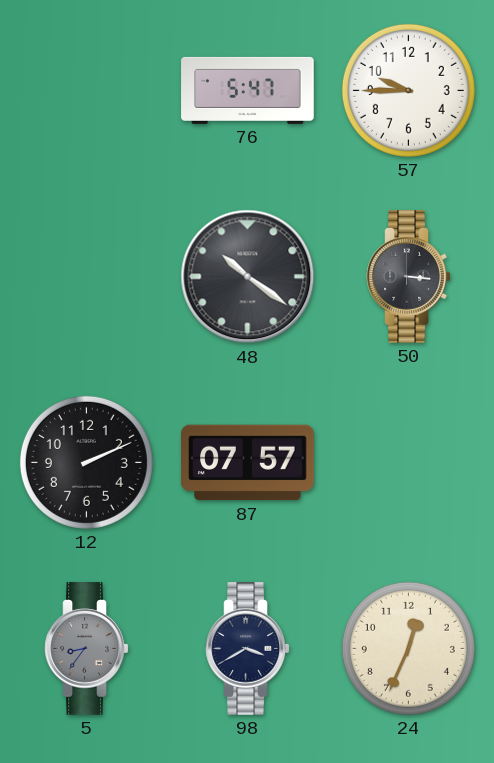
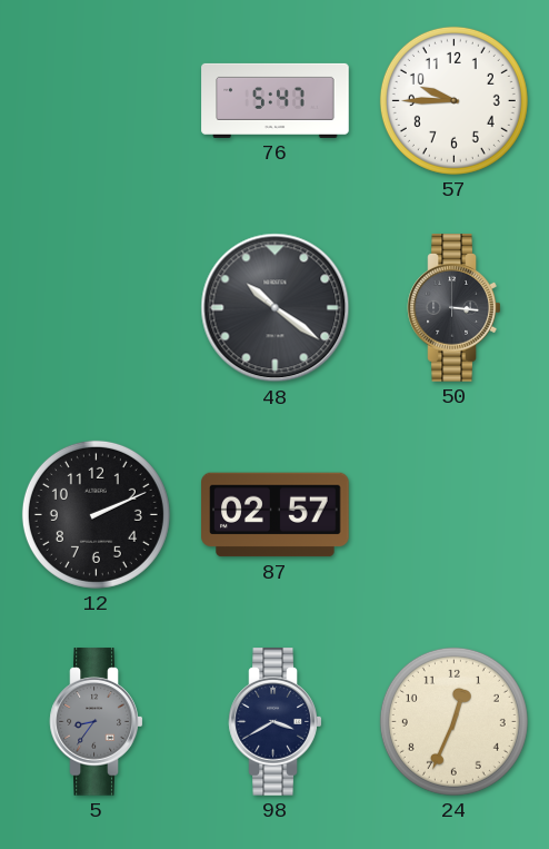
87: 07:57 -> 02:57 (276, 515)
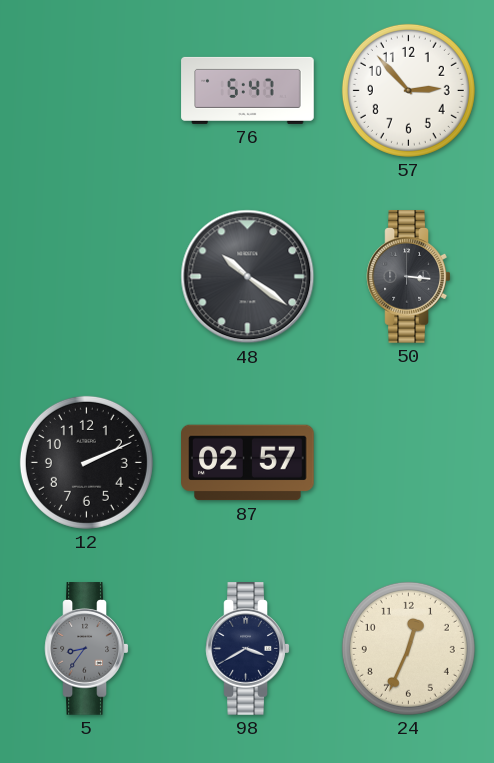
57: 9:45 -> 2:53 (408, 90)
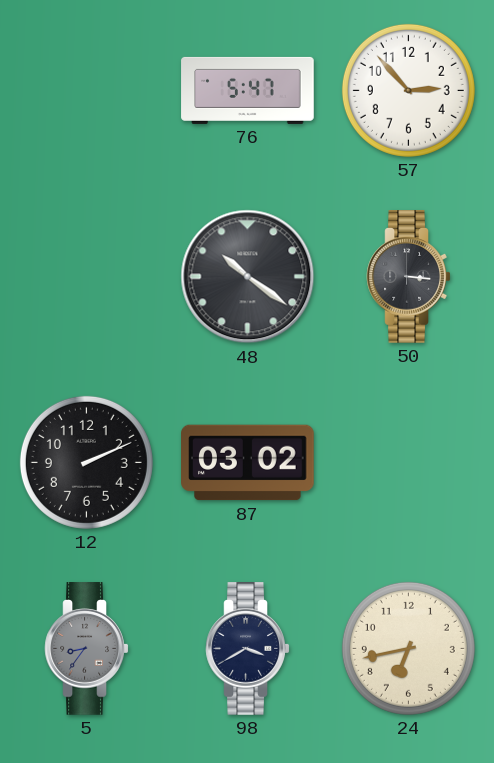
87: 02:57 -> 03:02 (248, 463)
24: 12:34 -> 6:43 (408, 648)
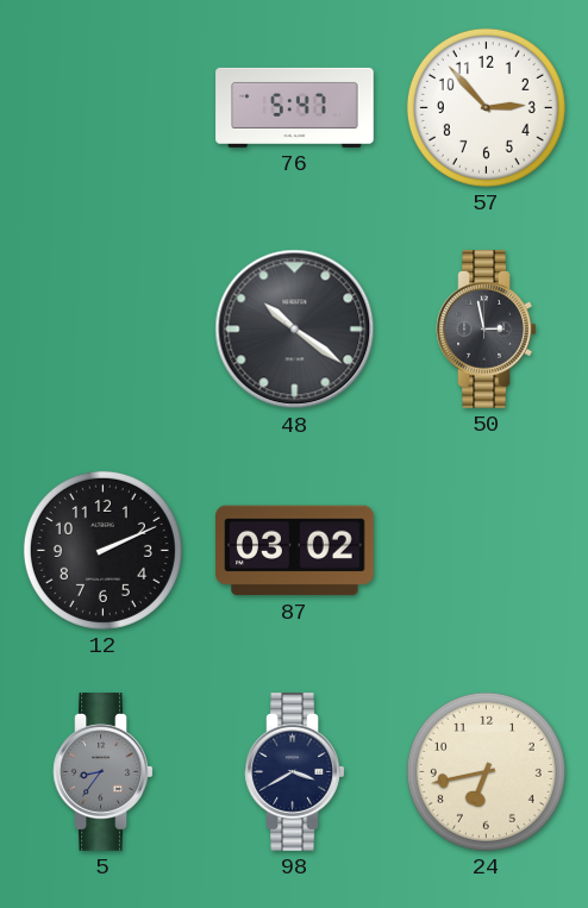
50: 3:16 -> 2:58 (487, 330)
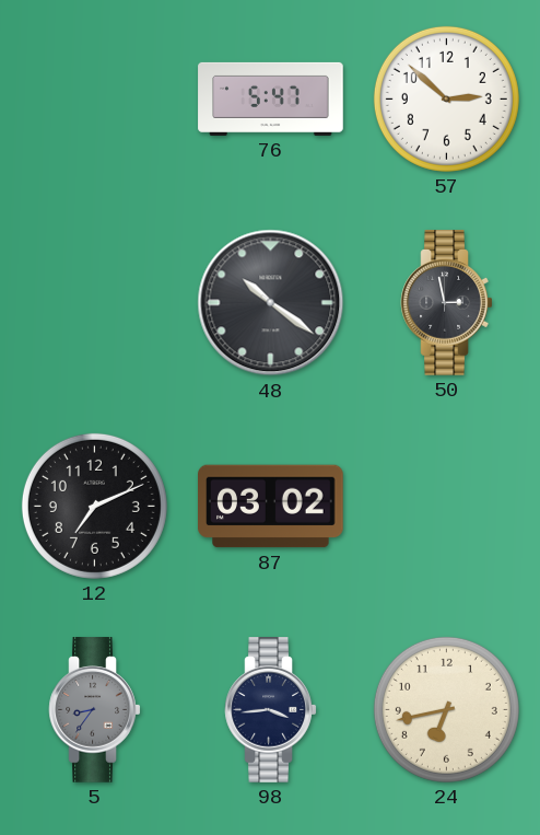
57: 2:53 -> 2:52 (446, 98)
12: 2:11 -> 7:11 (94, 506)
98: 3:40 -> 3:44 (271, 710)
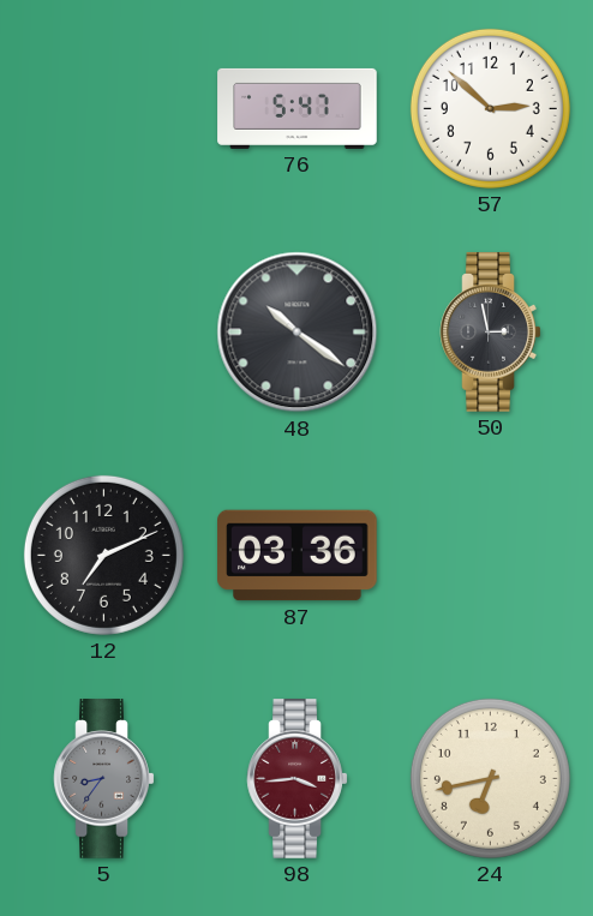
87: 03:02 -> 03:36 (298, 556)
98 dial: navy -> burgundy (298, 779)
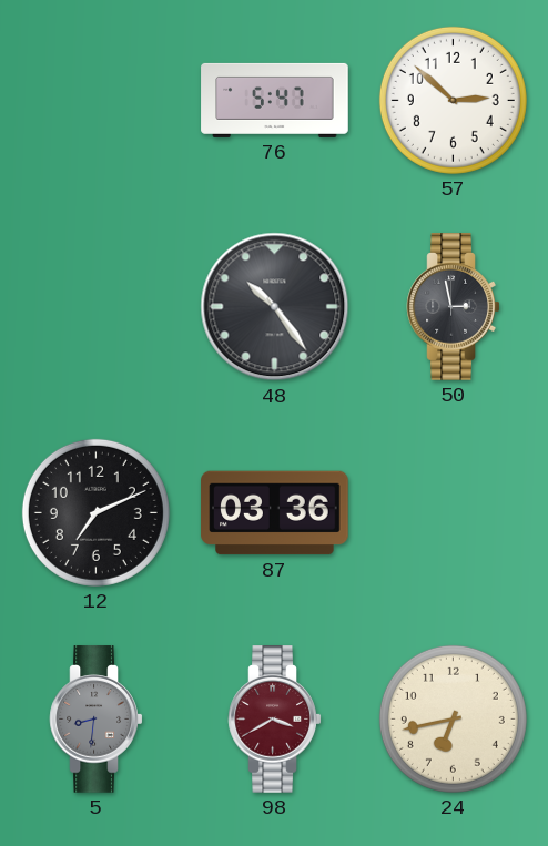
48: 10:21 -> 10:24 (275, 307)
5: 8:36 -> 8:31 (97, 720)
98: 3:44 -> 3:40 (275, 720)
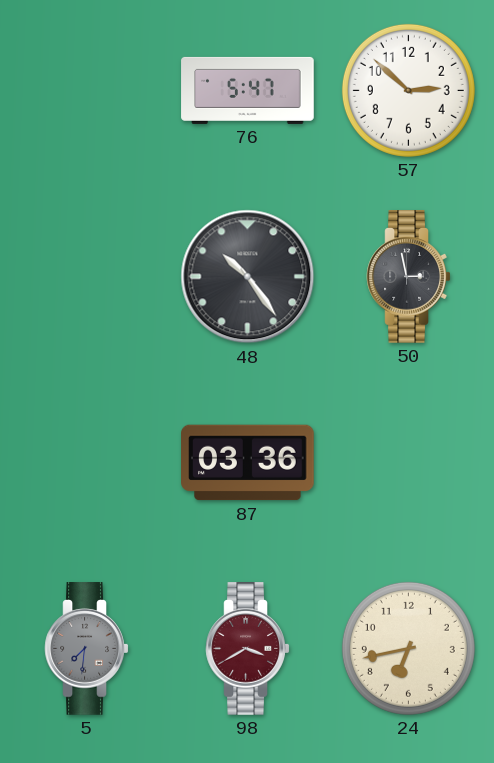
12: 7:11 -> none (95, 512)
5: 8:31 -> 7:31 (87, 649)
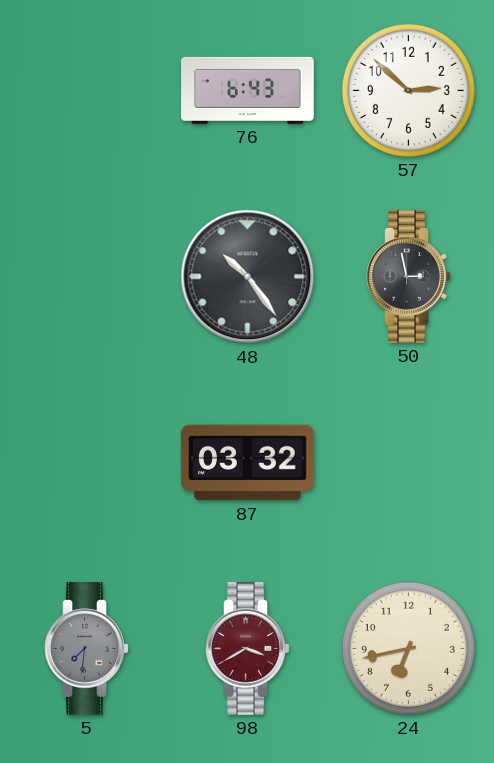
76: 5:47 -> 6:43 (248, 90)
87: 03:36 -> 03:32 (248, 463)
